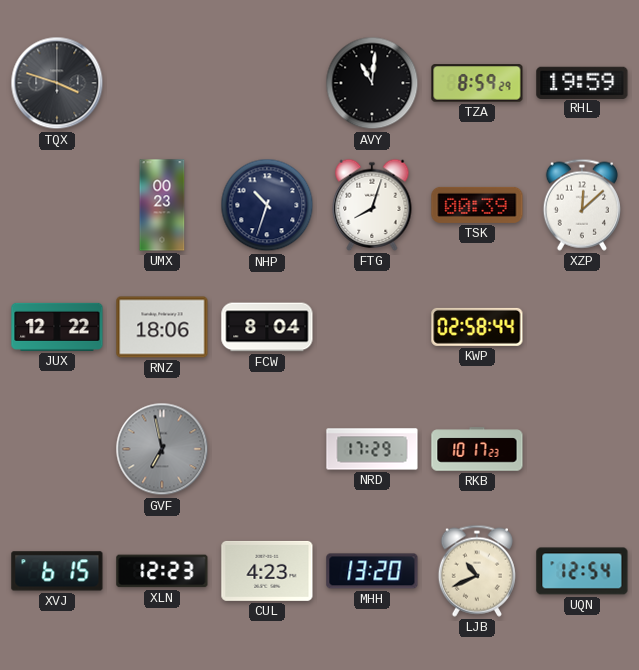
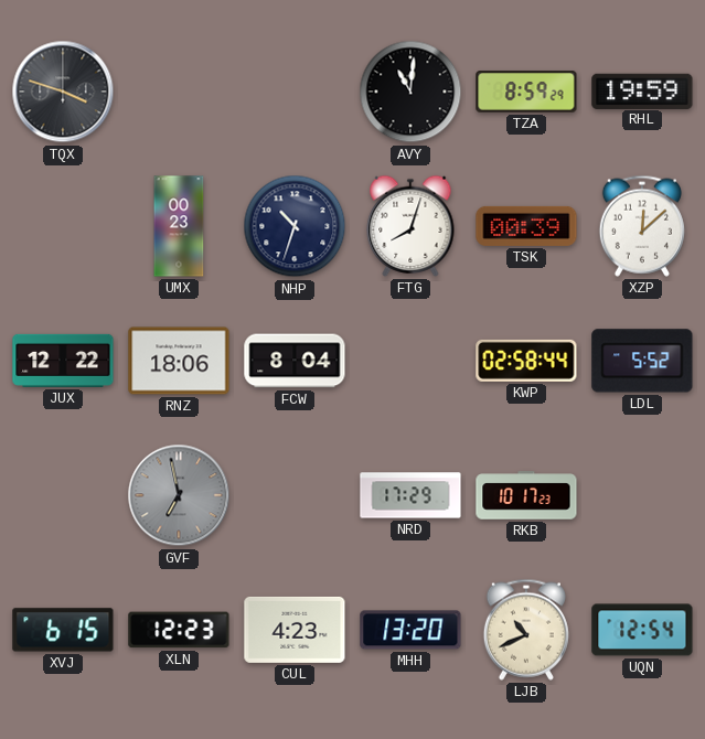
LDL: none -> 5:52 (642, 361)
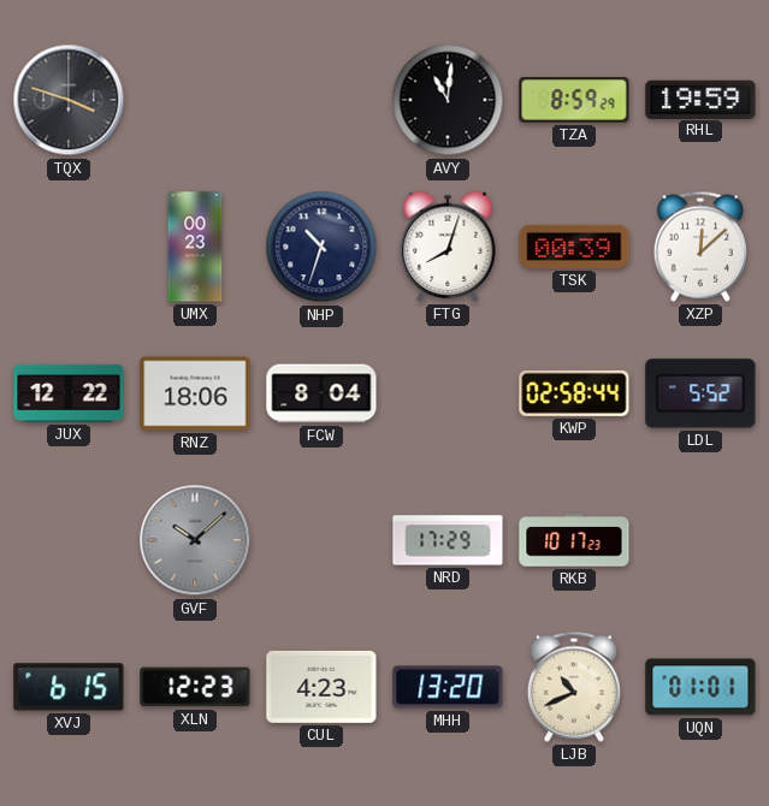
GVF: 6:58 -> 10:08 (195, 540)
UQN: 12:54 -> 01:01 (700, 687)
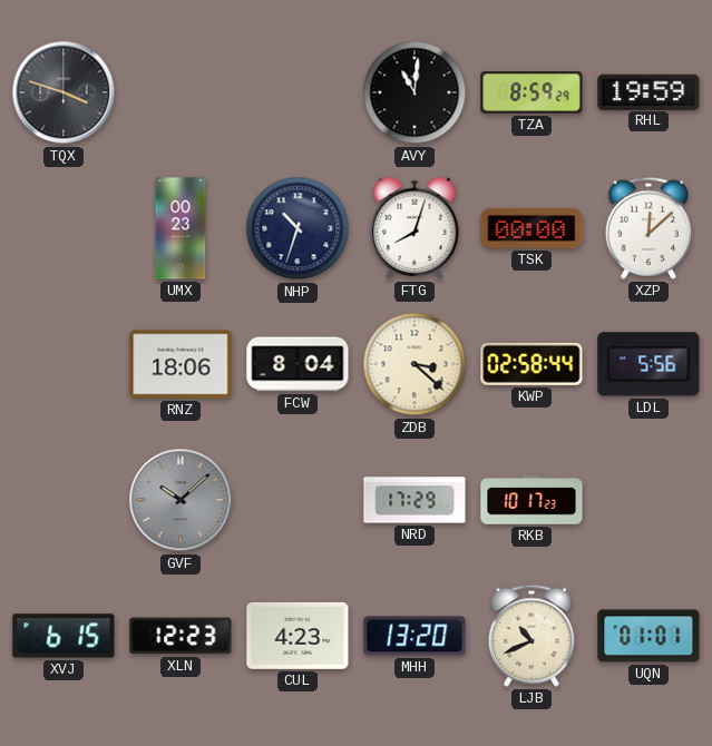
TSK: 00:39 -> 00:00 (531, 228)
JUX: 12:22 -> none (69, 393)
ZDB: none -> 3:22 (414, 364)
LDL: 5:52 -> 5:56 (648, 364)
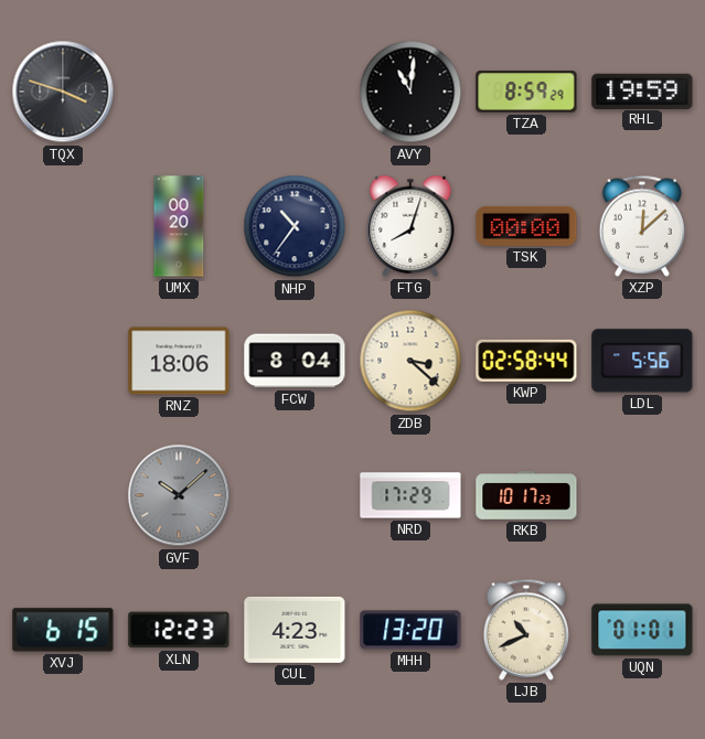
UMX: 00:23 -> 00:20 (179, 226)
NHP: 10:33 -> 10:36 (295, 226)
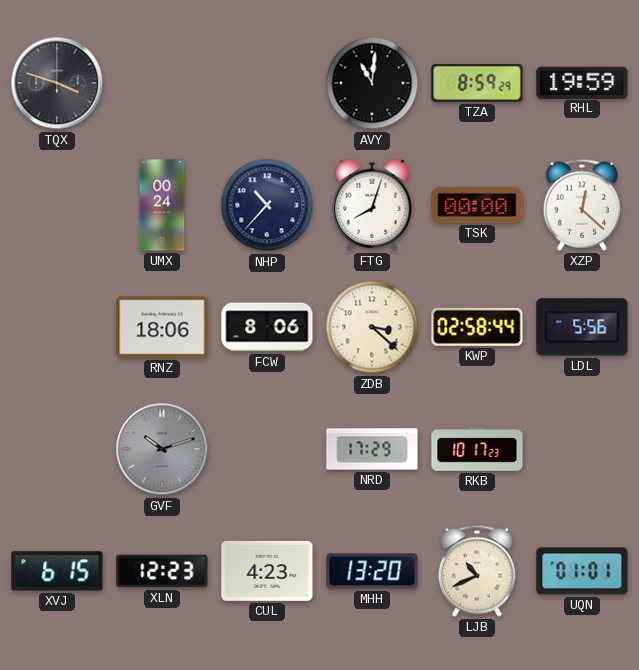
UMX: 00:20 -> 00:24 (162, 205)
NHP: 10:36 -> 10:37 (267, 205)
XZP: 12:08 -> 12:22 (582, 205)
FCW: 8:04 -> 8:06 (267, 327)
GVF: 10:08 -> 10:12 (162, 449)
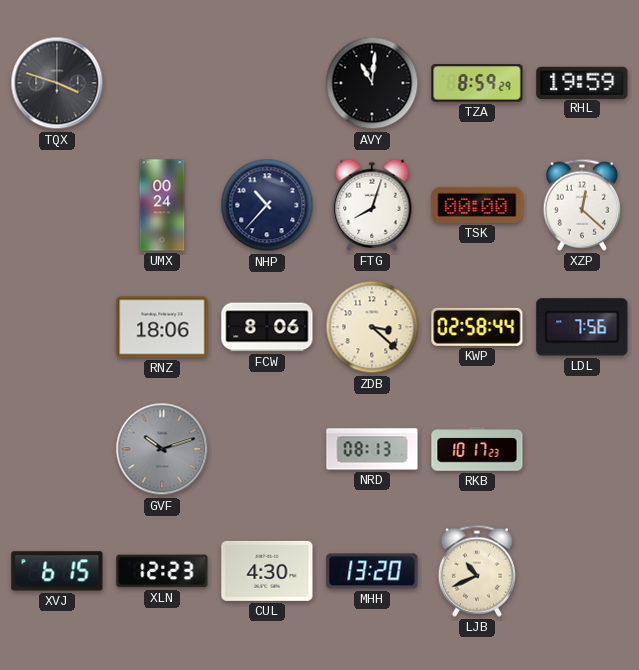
LDL: 5:56 -> 7:56 (582, 327)
NRD: 17:29 -> 08:13 (372, 449)
CUL: 4:23 -> 4:30 (267, 571)
UQN: 01:01 -> none (582, 571)
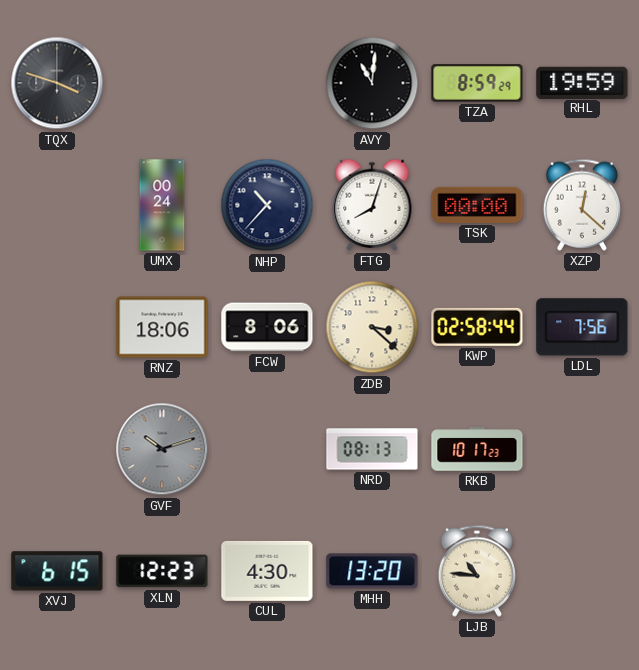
LJB: 10:41 -> 10:46 (477, 571)
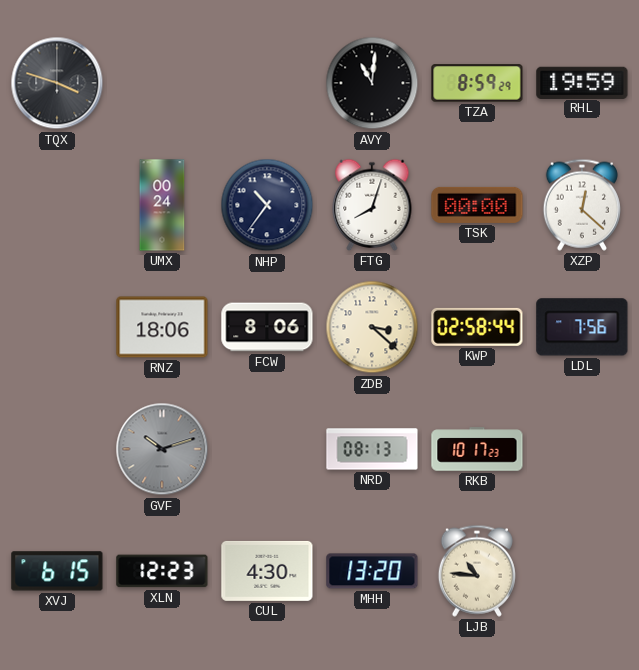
NHP: 10:37 -> 10:36 (267, 205)
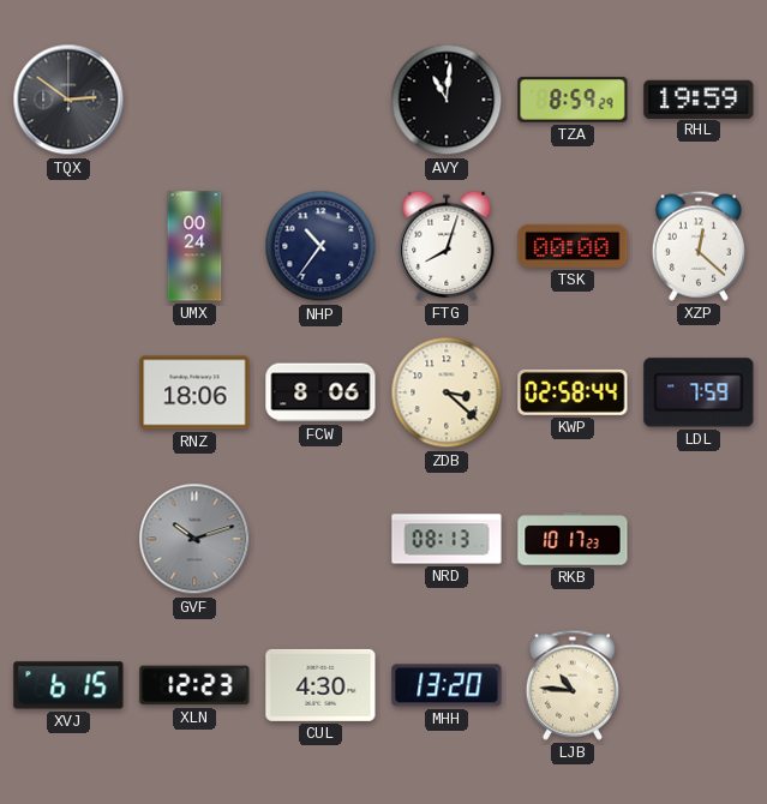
TQX: 3:48 -> 2:51 (68, 100)
LDL: 7:56 -> 7:59 (699, 392)
